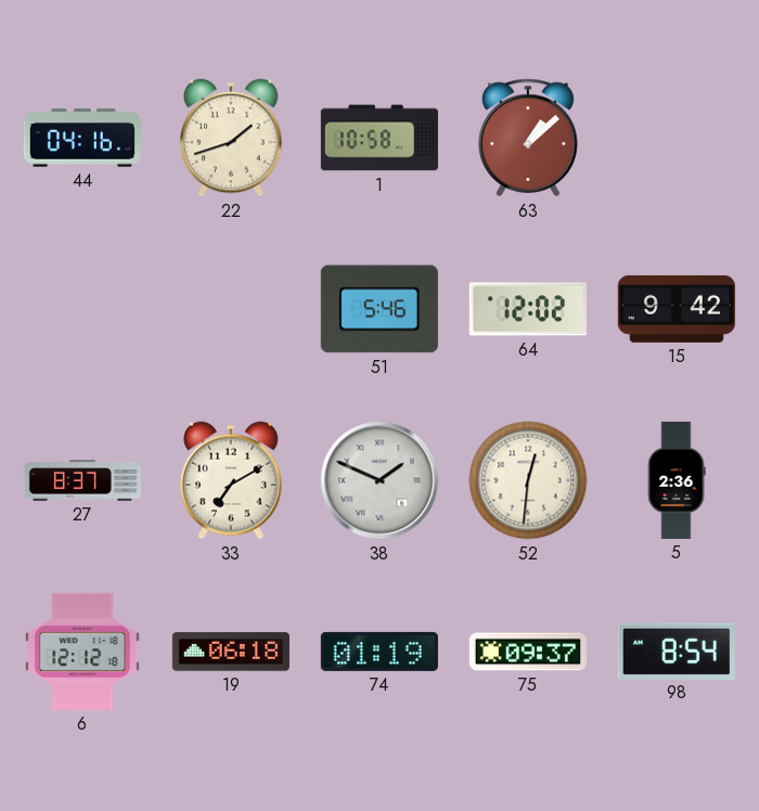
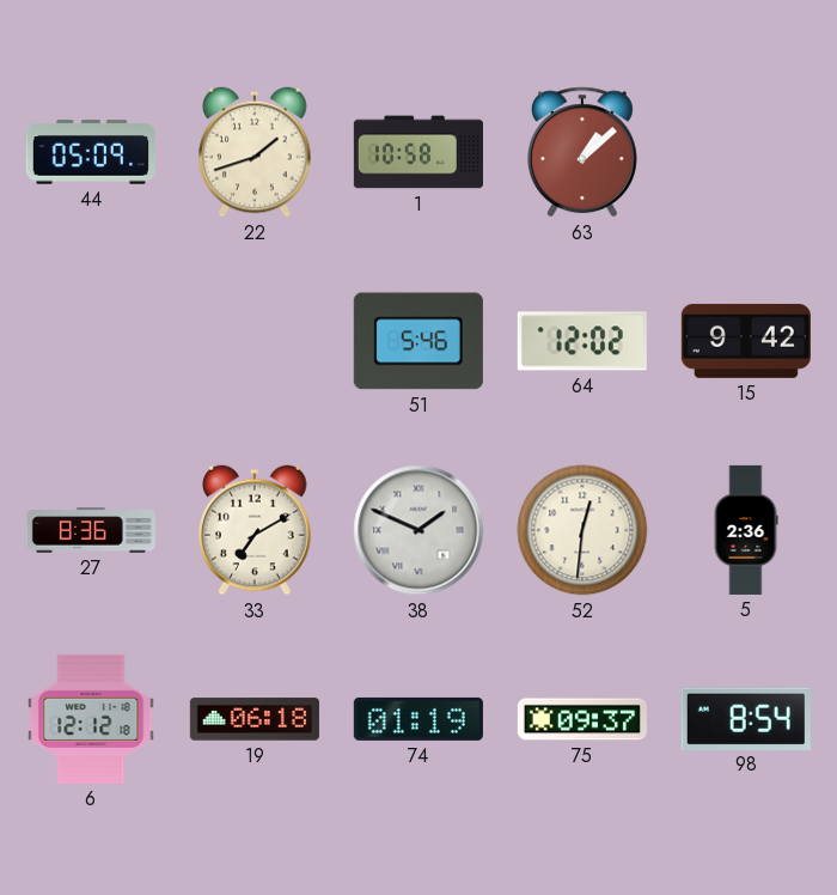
44: 04:16 -> 05:09 (91, 152)
27: 8:37 -> 8:36 (91, 530)
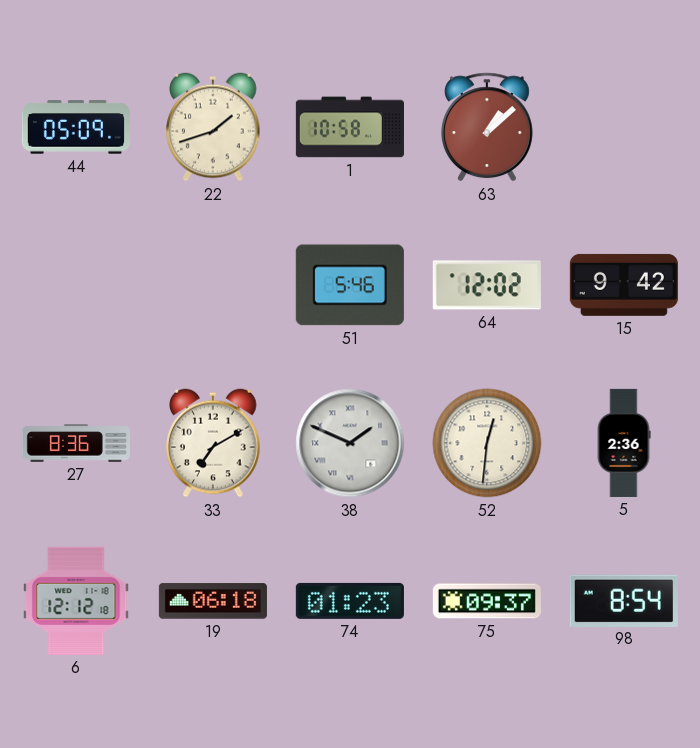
74: 01:19 -> 01:23 (350, 601)
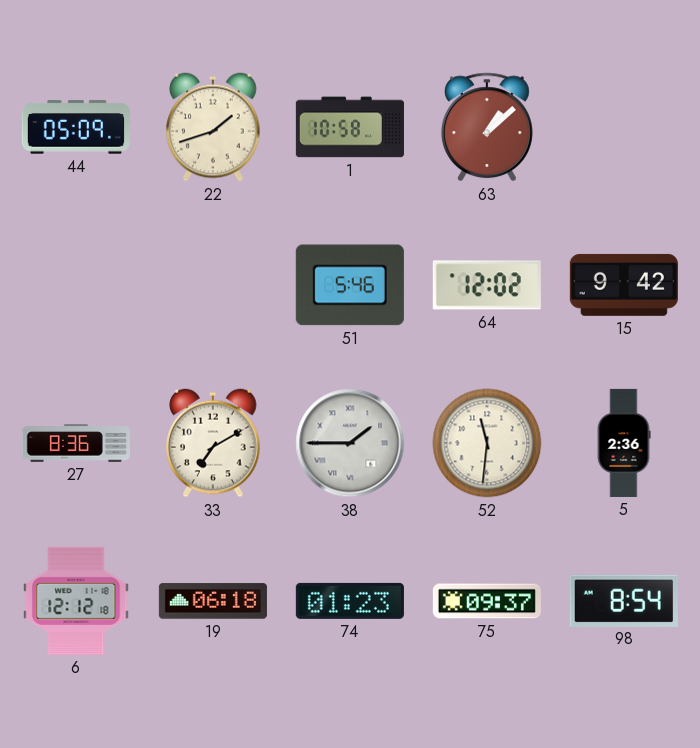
38: 1:49 -> 1:45 (350, 443)
52: 12:31 -> 11:31 (487, 443)
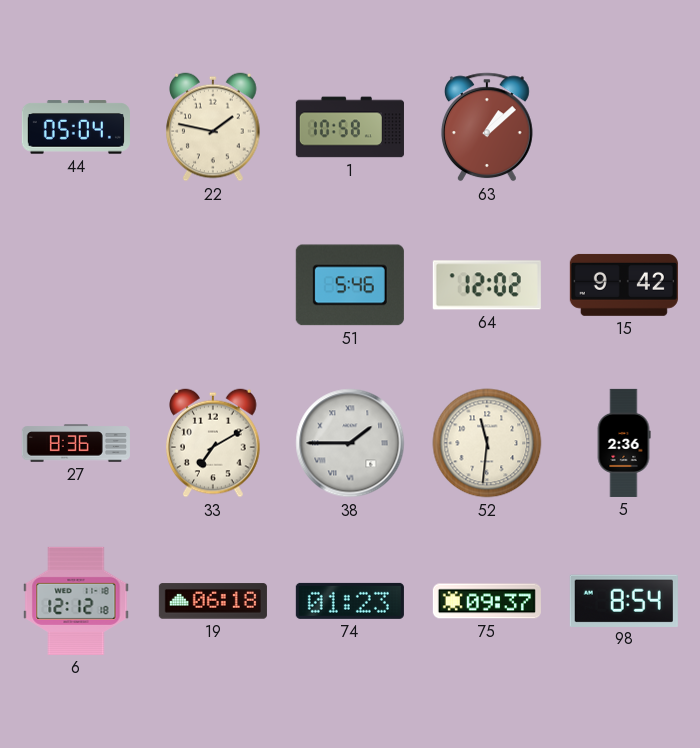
44: 05:09 -> 05:04 (76, 127)
22: 1:42 -> 1:47 (214, 127)
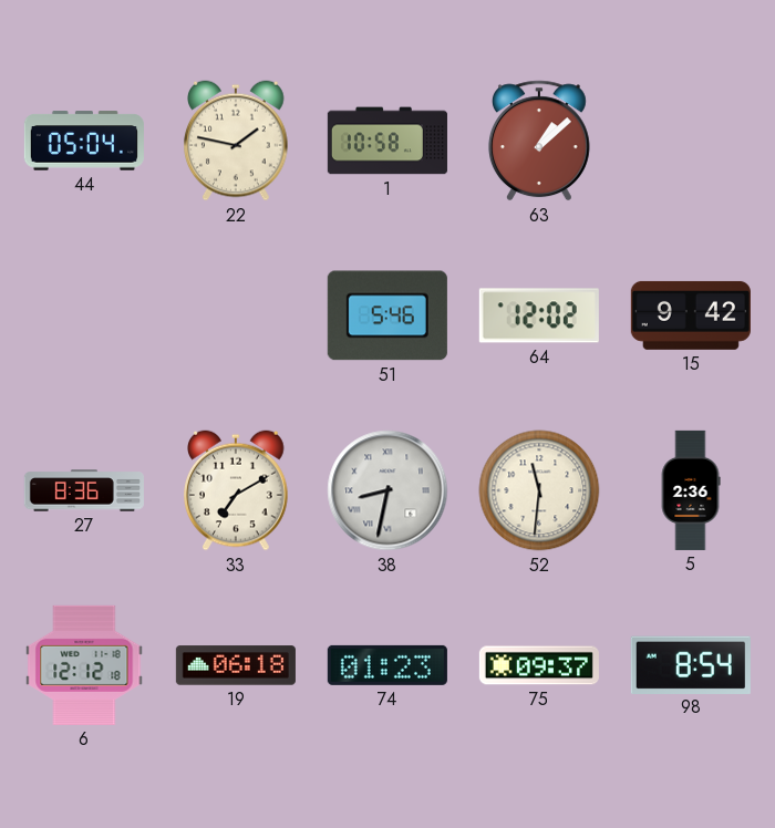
38: 1:45 -> 8:32 (387, 490)
